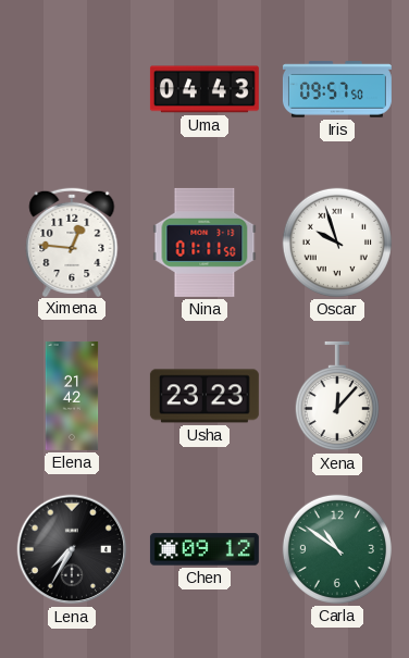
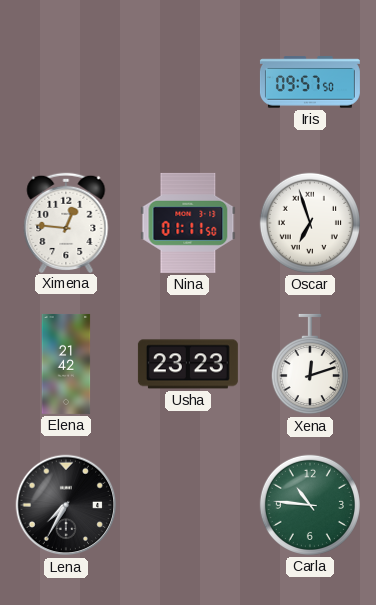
Uma: 04:43 -> none (205, 89)
Oscar: 9:57 -> 6:57 (310, 223)
Xena: 12:07 -> 12:12 (310, 364)
Chen: 09:12 -> none (205, 549)
Carla: 10:51 -> 10:46 (310, 505)
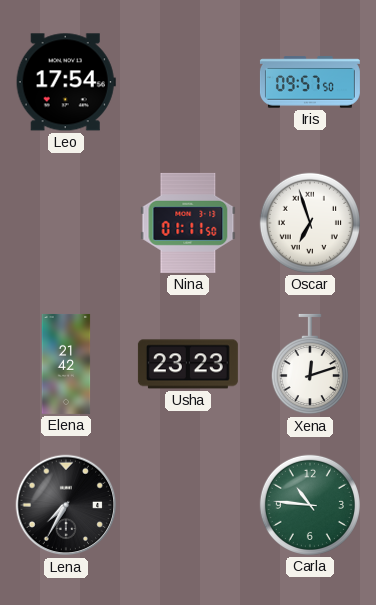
Leo: none -> 17:54 (66, 82)
Ximena: 12:46 -> none (66, 222)
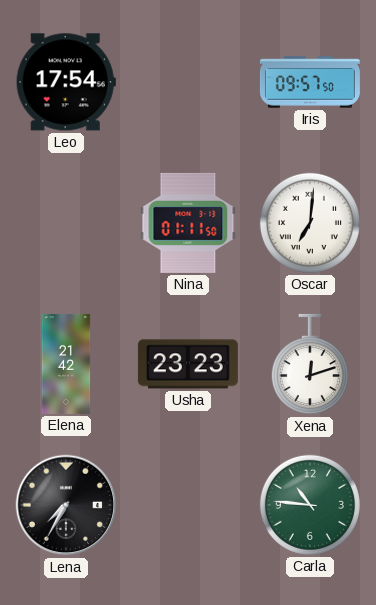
Oscar: 6:57 -> 7:01 (310, 223)
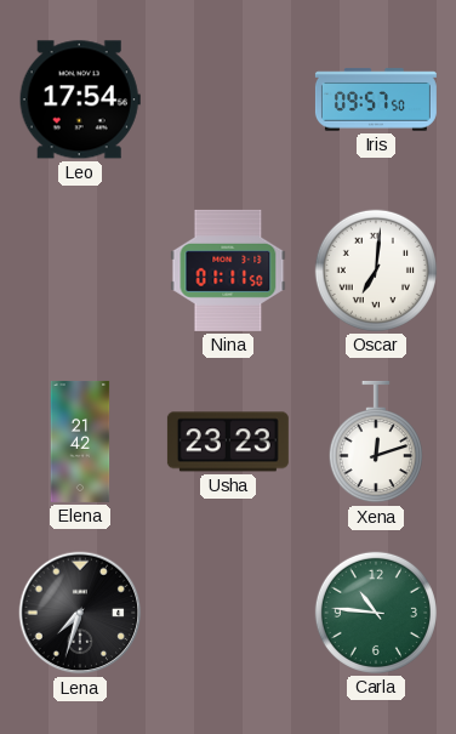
Lena: 7:35 -> 7:33 (80, 613)
